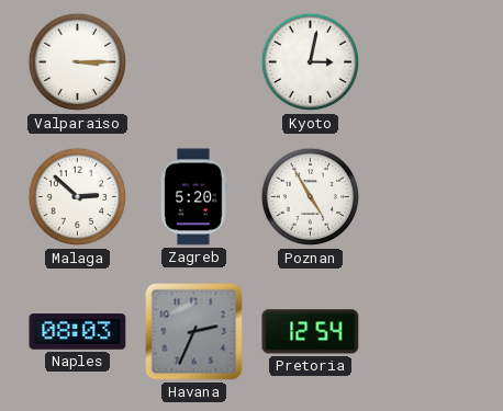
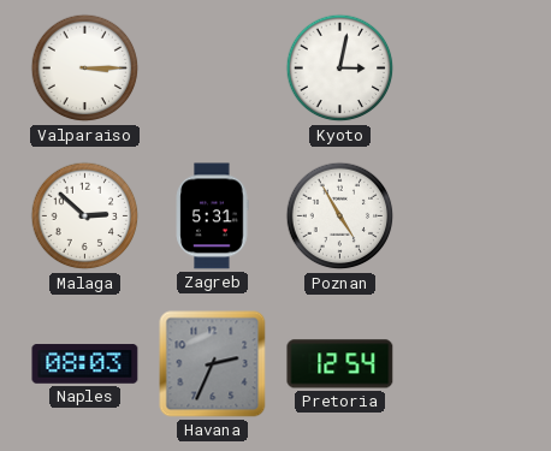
Zagreb: 5:20 -> 5:31 (212, 216)
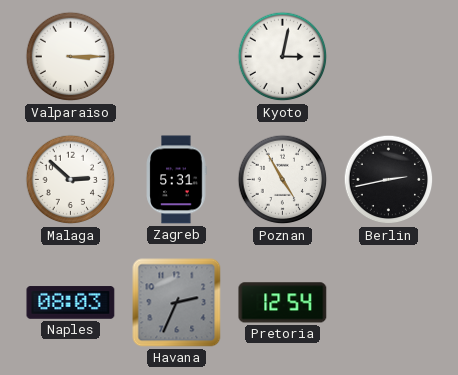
Berlin: none -> 2:43 (389, 180)
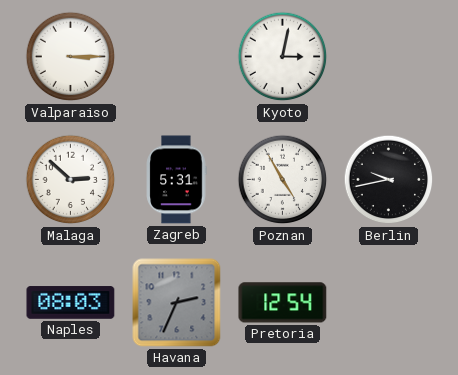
Berlin: 2:43 -> 9:43 (389, 180)
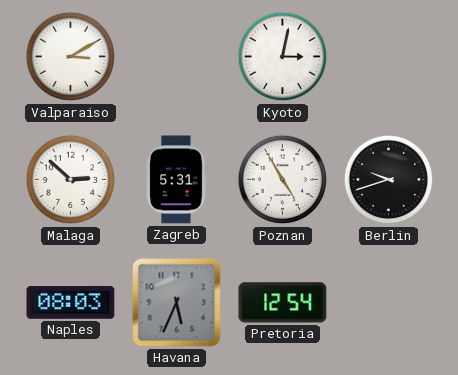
Valparaiso: 3:15 -> 3:10 (71, 57)
Berlin: 9:43 -> 9:42 (389, 180)
Havana: 2:34 -> 5:34 (177, 303)
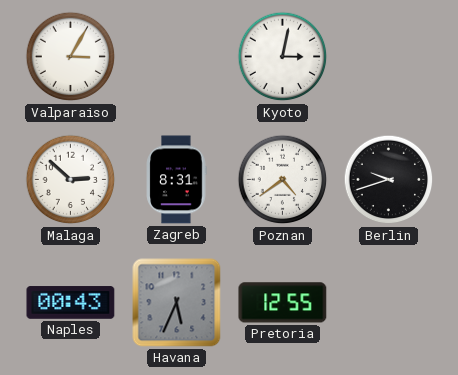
Valparaiso: 3:10 -> 3:05 (71, 57)
Zagreb: 5:31 -> 8:31 (176, 180)
Poznan: 4:55 -> 4:39 (283, 180)
Naples: 08:03 -> 00:43 (71, 303)
Pretoria: 12:54 -> 12:55 (283, 303)
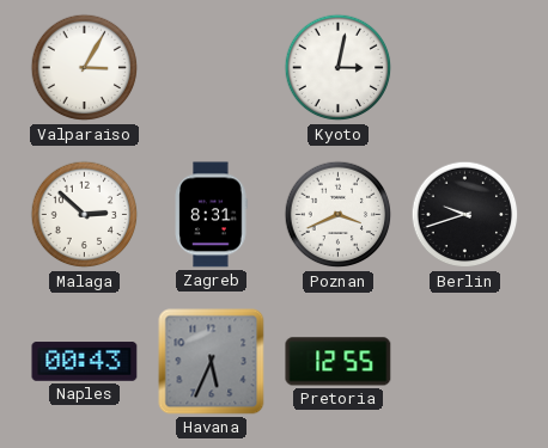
Poznan: 4:39 -> 3:41 (339, 215)
